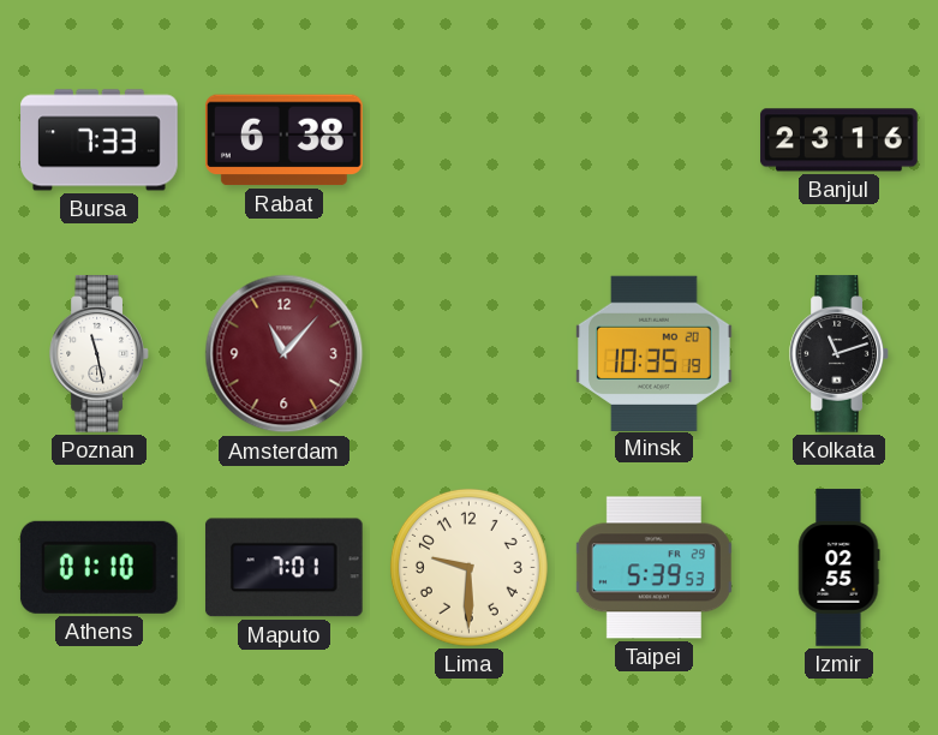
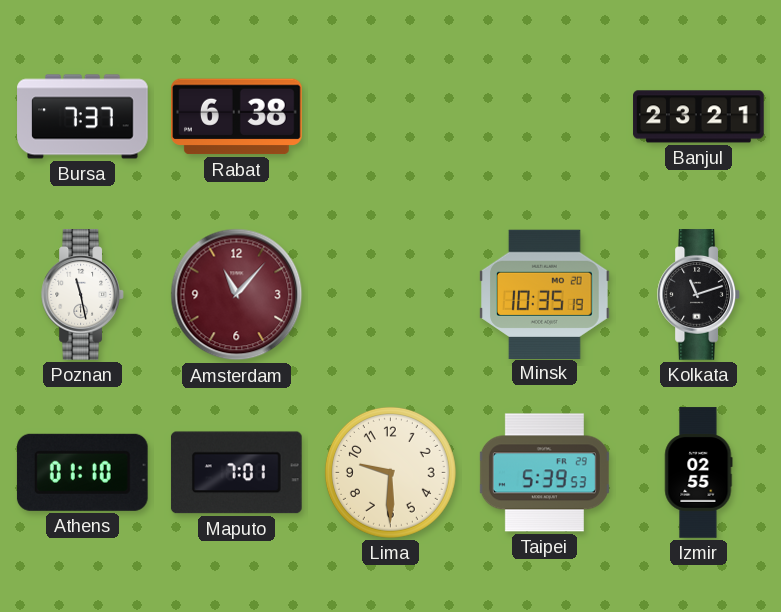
Bursa: 7:33 -> 7:37 (83, 117)
Banjul: 23:16 -> 23:21 (699, 117)
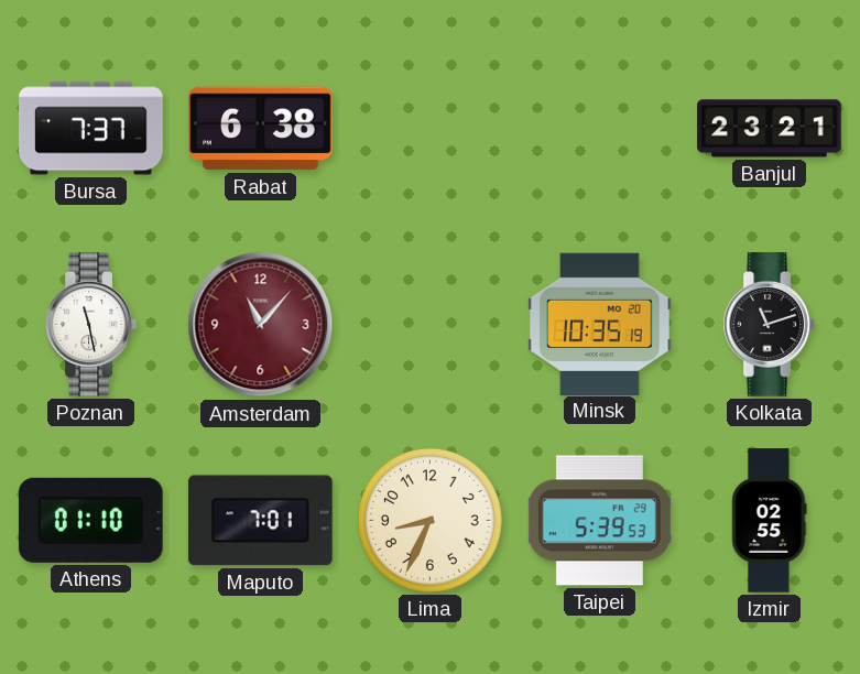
Lima: 9:30 -> 8:34 (429, 520)
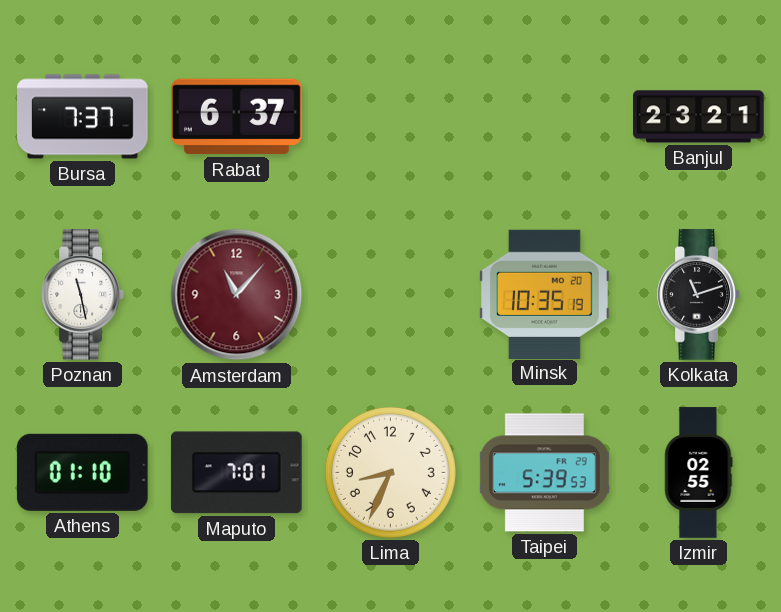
Rabat: 6:38 -> 6:37 (237, 117)
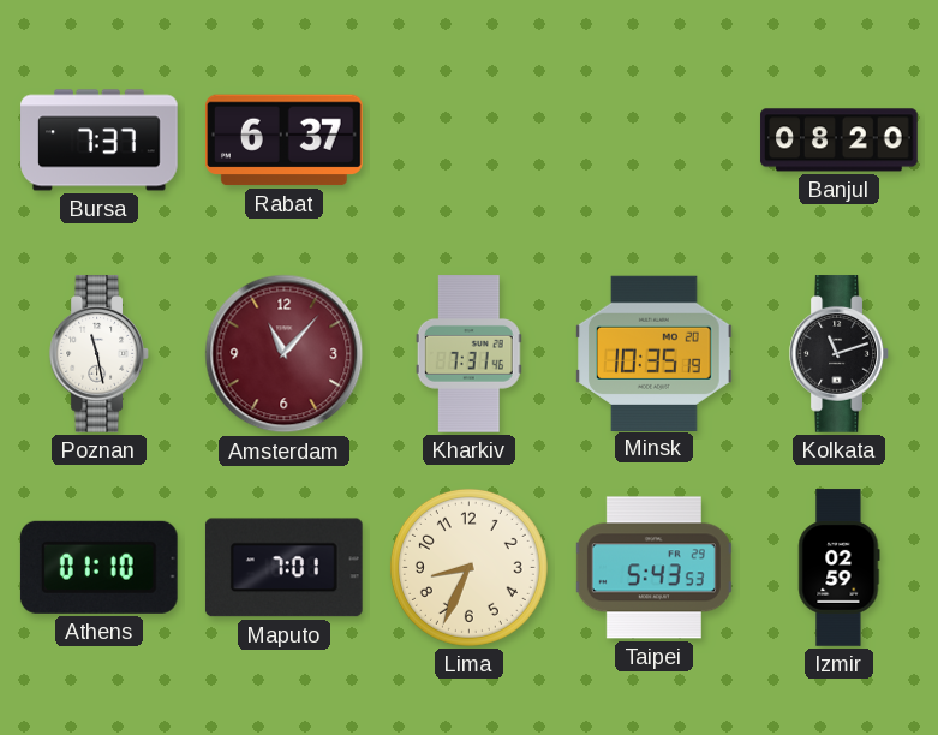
Banjul: 23:21 -> 08:20 (840, 141)
Kharkiv: none -> 7:31 (468, 354)
Taipei: 5:39 -> 5:43 (653, 568)
Izmir: 02:55 -> 02:59 (840, 568)
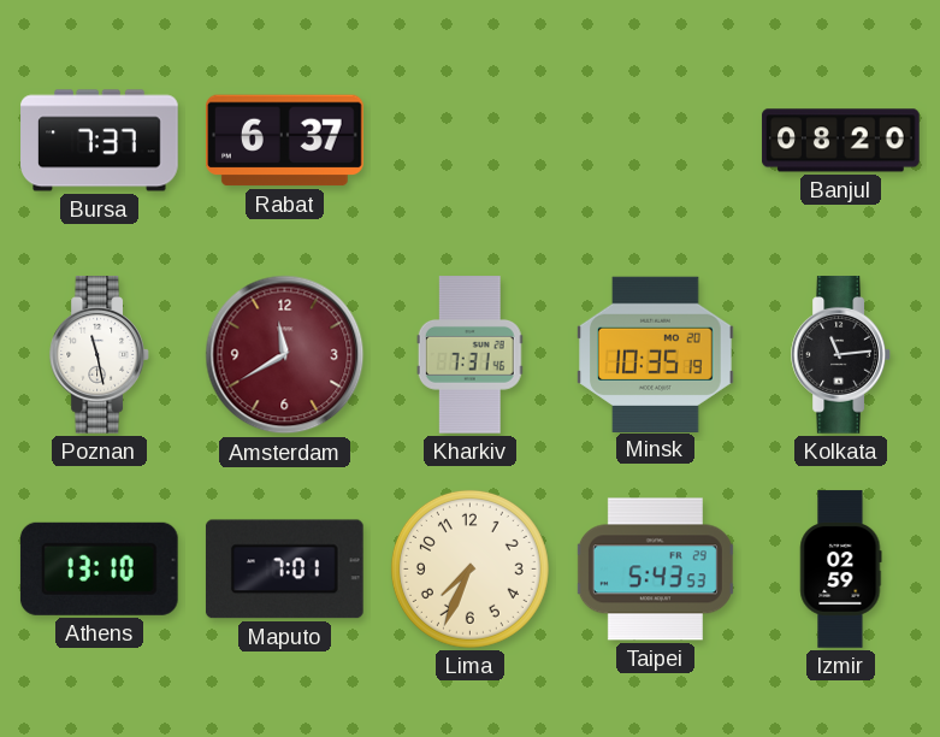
Amsterdam: 11:07 -> 11:40 (285, 355)
Kolkata: 11:12 -> 11:14 (841, 355)
Athens: 01:10 -> 13:10 (99, 568)
Lima: 8:34 -> 7:34 (469, 568)
